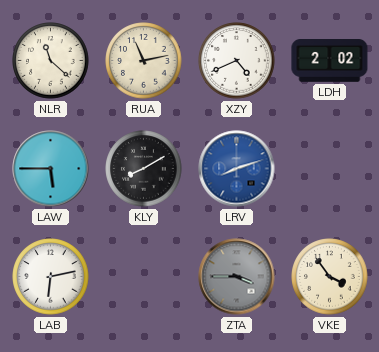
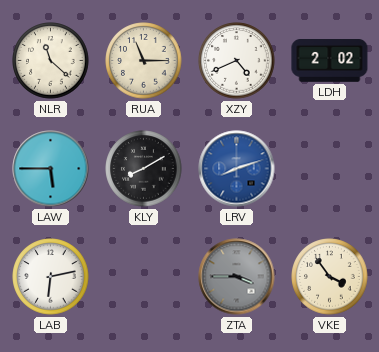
RUA: 11:13 -> 11:15 (144, 61)
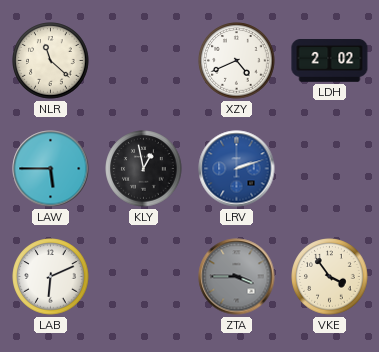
RUA: 11:15 -> none (144, 61)
KLY: 8:10 -> 12:58 (144, 169)
LRV: 8:12 -> 2:12 (237, 169)
LAB: 6:13 -> 6:11 (51, 277)
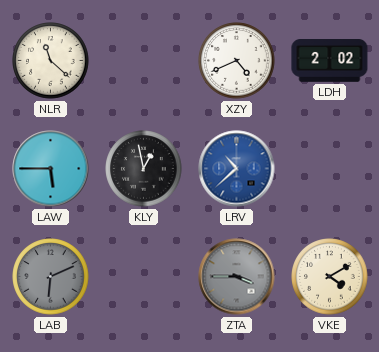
LRV: 2:12 -> 10:38 (237, 169)
LAB dial: white -> grey (51, 277)
VKE: 3:54 -> 4:10 (330, 277)
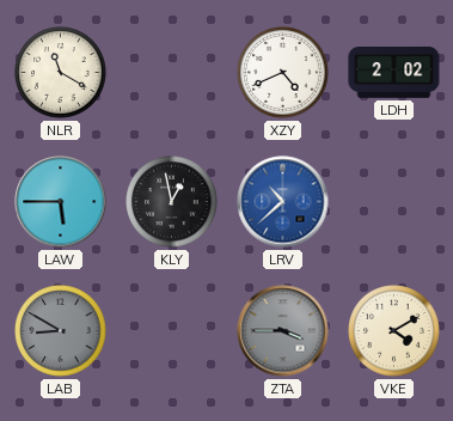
NLR: 11:22 -> 11:20 (61, 73)
LAB: 6:11 -> 8:50 (61, 331)
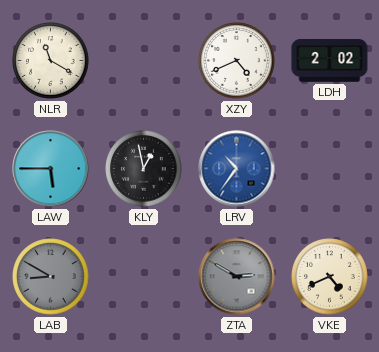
LRV: 10:38 -> 10:36 (237, 169)
ZTA: 3:45 -> 2:50 (237, 277)
VKE: 4:10 -> 4:41 (330, 277)
